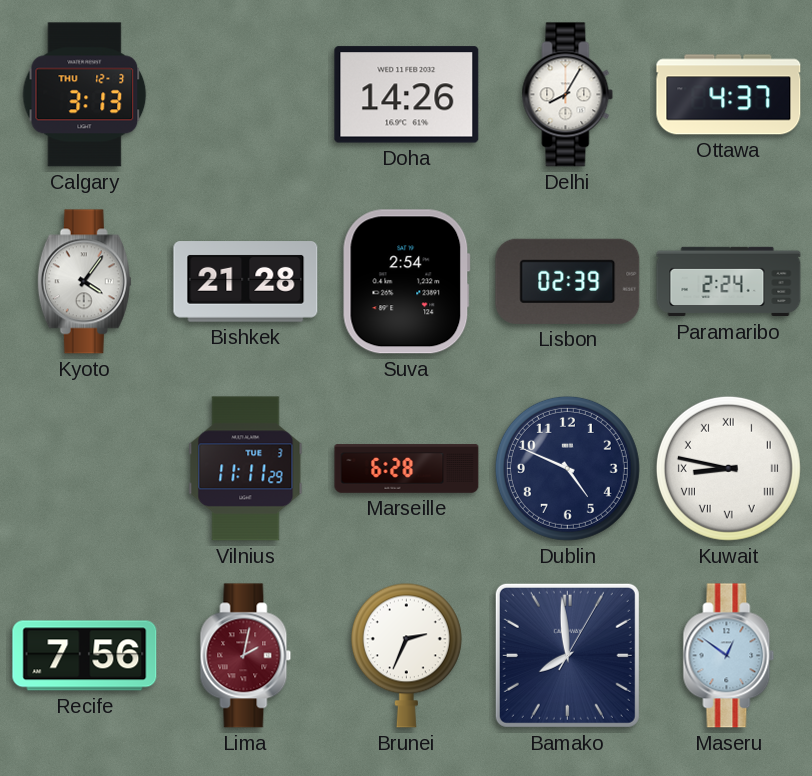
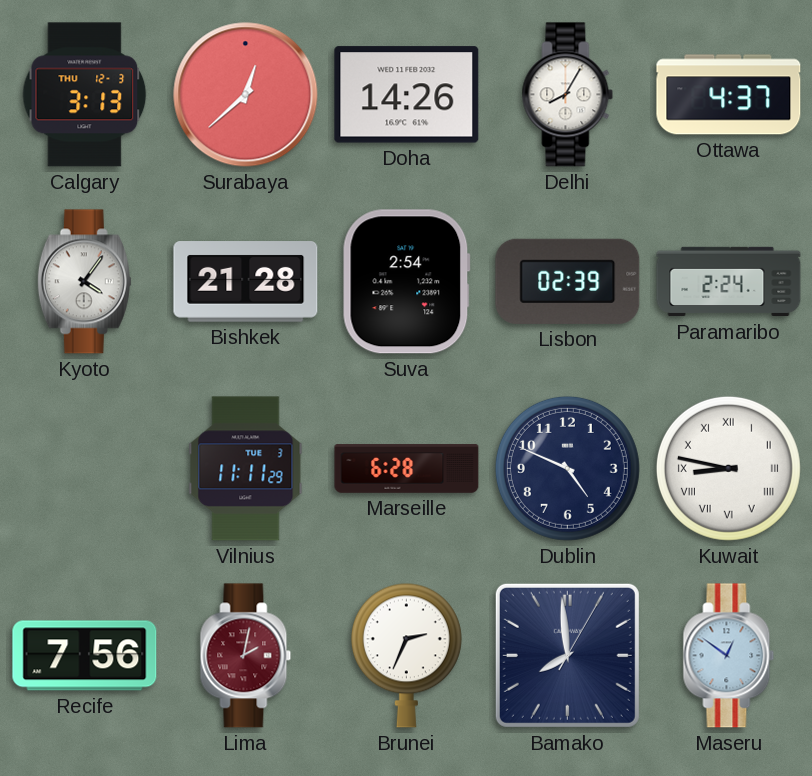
Surabaya: none -> 12:38 (246, 95)
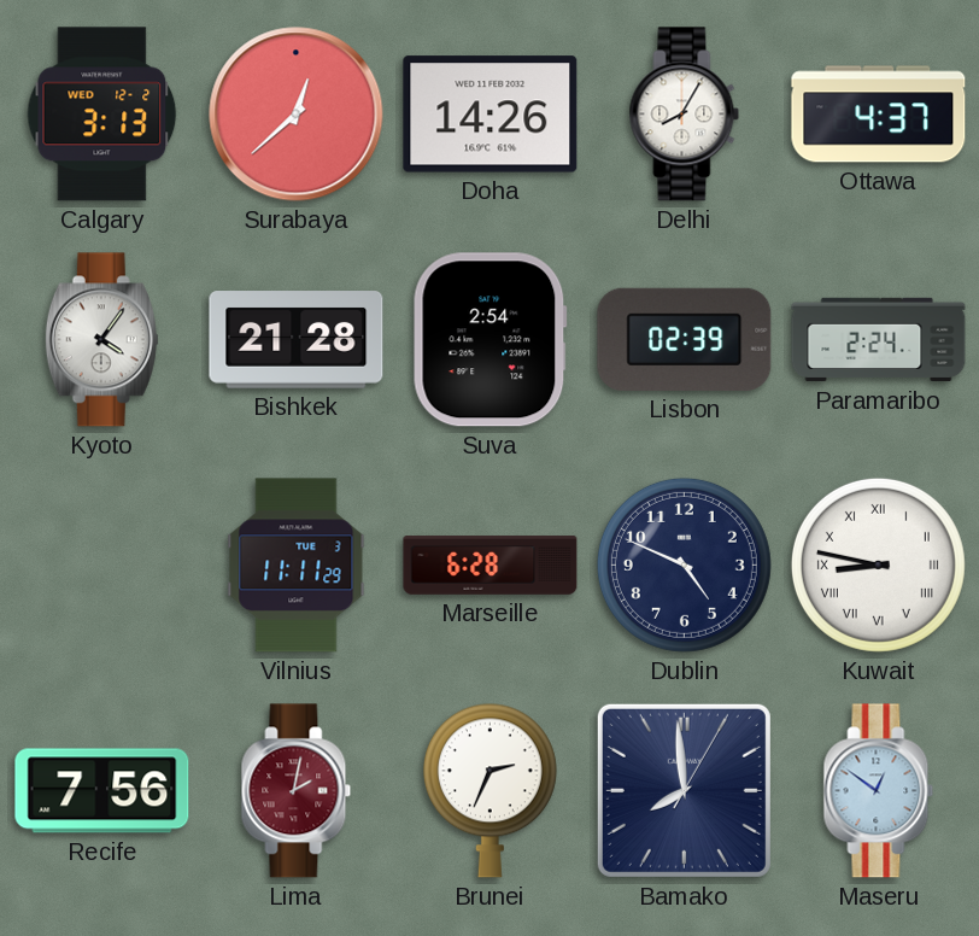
Calgary date: THU 12-3 -> WED 12-2 (102, 115)
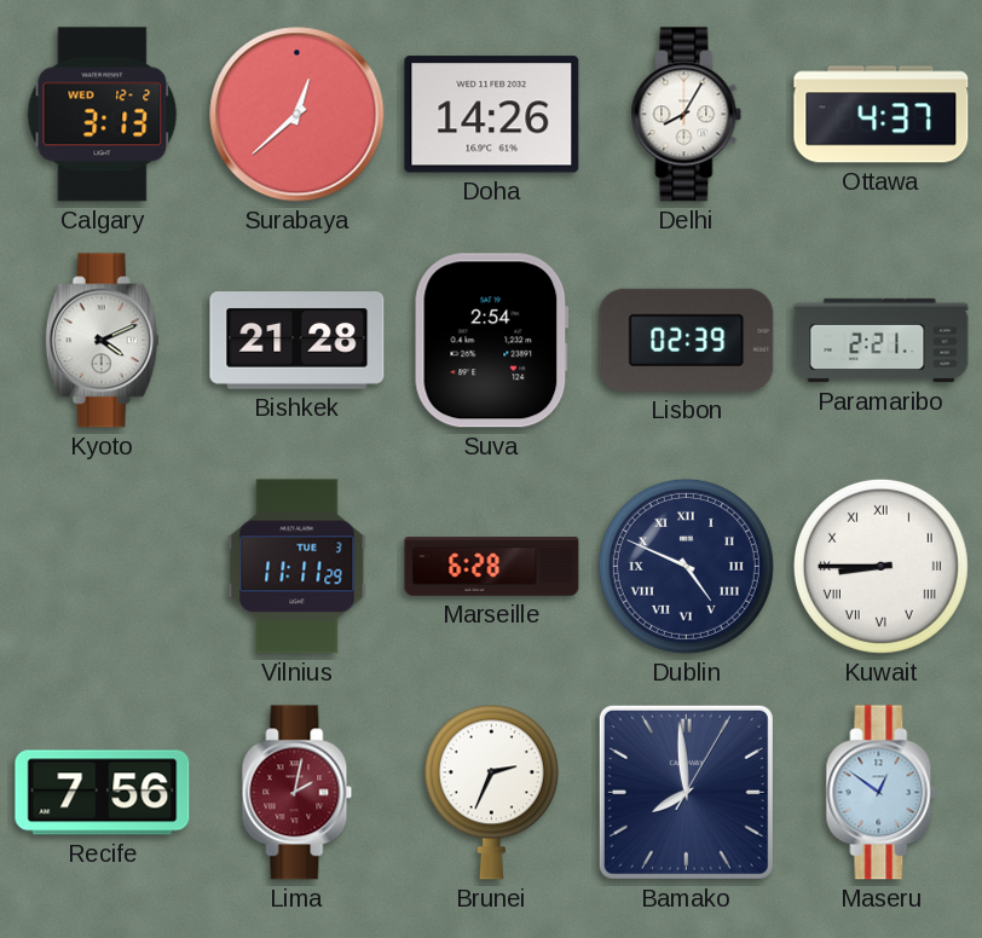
Kyoto: 4:06 -> 4:11 (102, 341)
Paramaribo: 2:24 -> 2:21 (882, 341)
Dublin numerals: Arabic -> Roman (686, 566)
Kuwait: 8:47 -> 8:45 (880, 566)
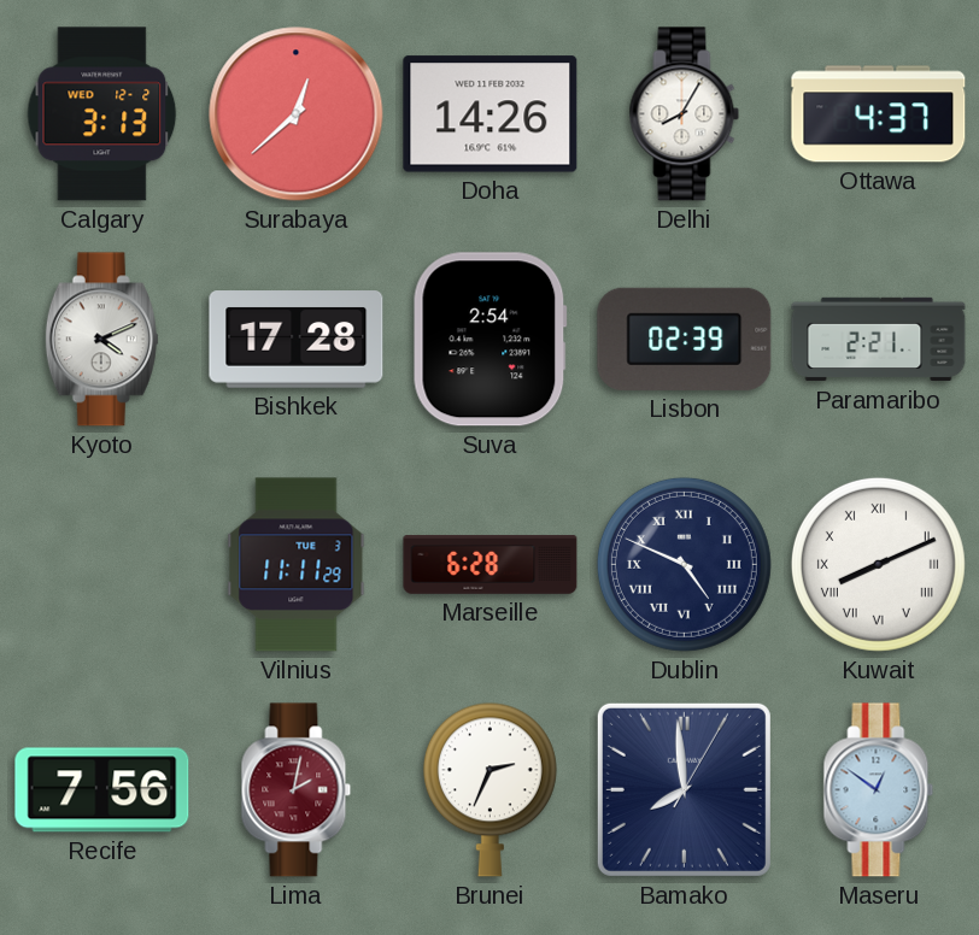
Bishkek: 21:28 -> 17:28 (297, 340)
Kuwait: 8:45 -> 8:11 (878, 564)
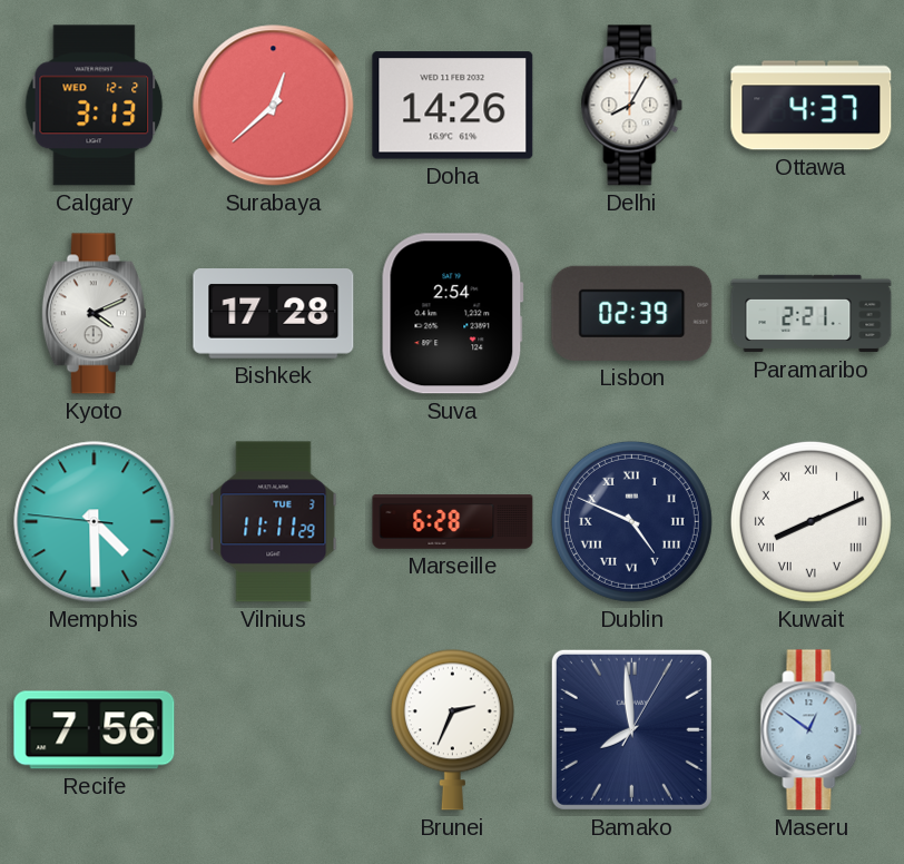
Memphis: none -> 4:29 (95, 522)
Lima: 2:02 -> none (297, 790)
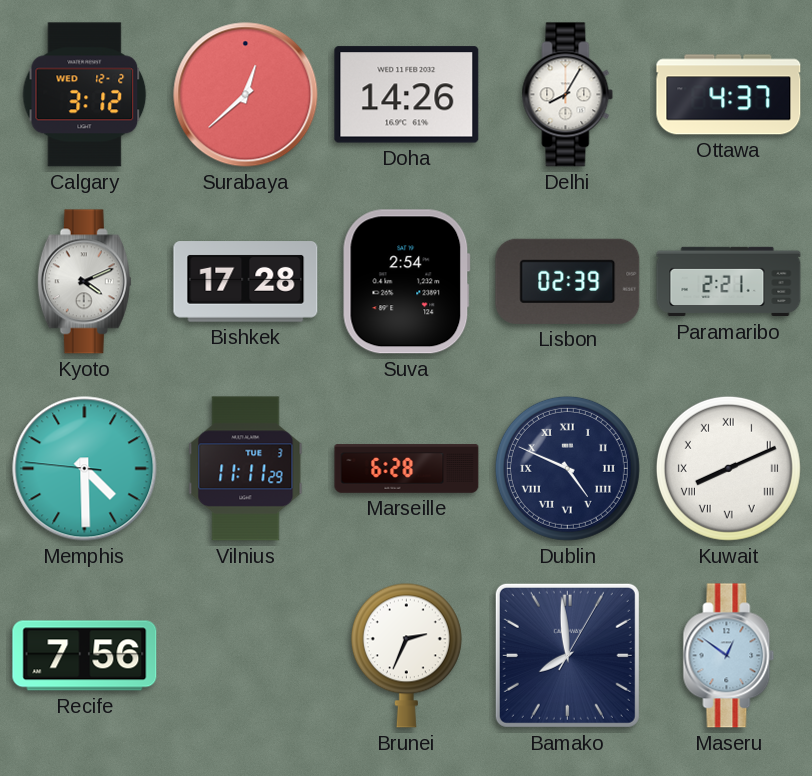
Calgary: 3:13 -> 3:12 (85, 95)
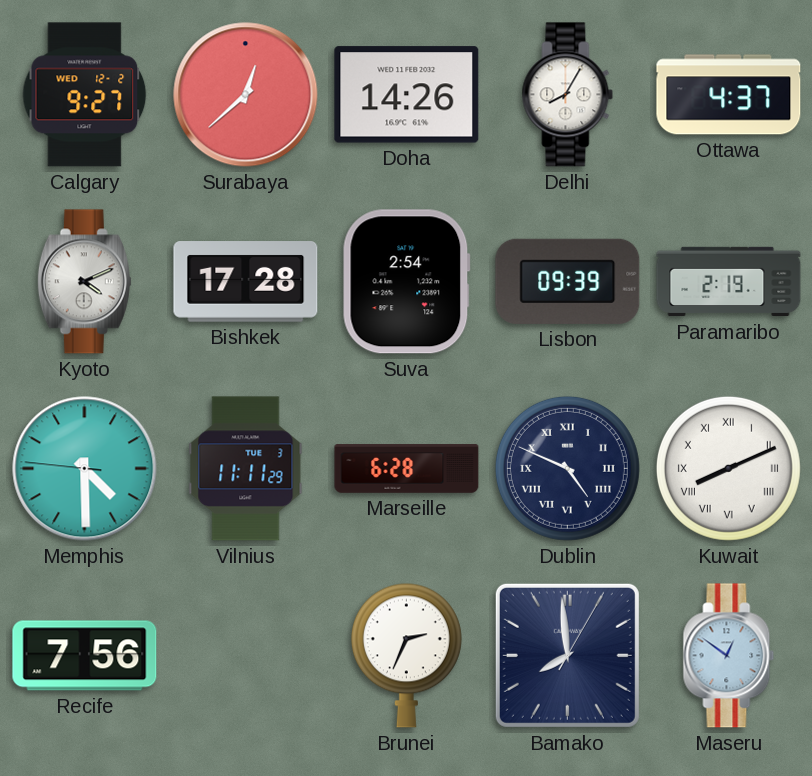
Calgary: 3:12 -> 9:27 (85, 95)
Lisbon: 02:39 -> 09:39 (568, 281)
Paramaribo: 2:21 -> 2:19 (729, 282)
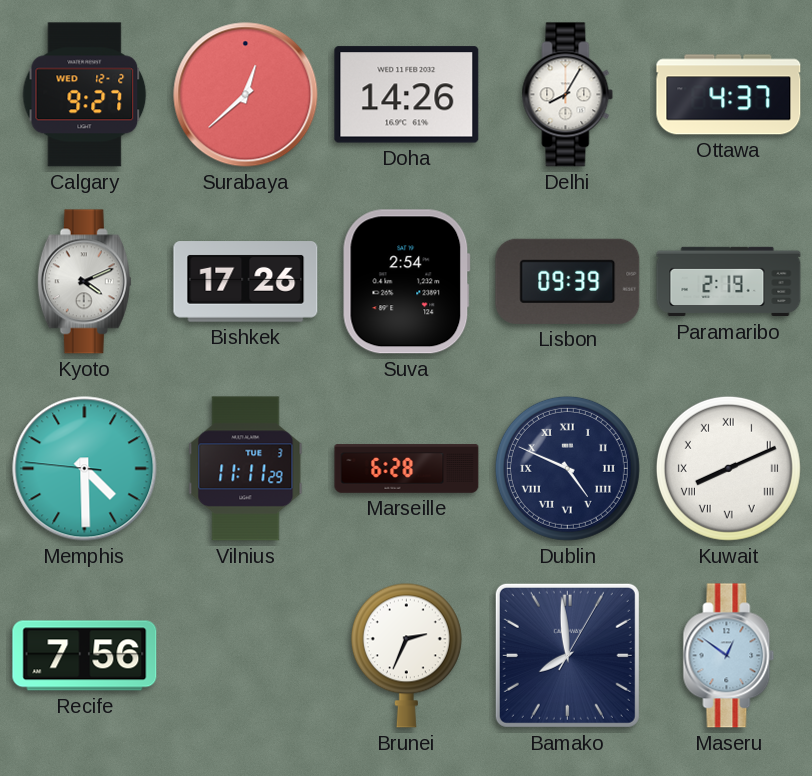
Bishkek: 17:28 -> 17:26 (246, 282)
